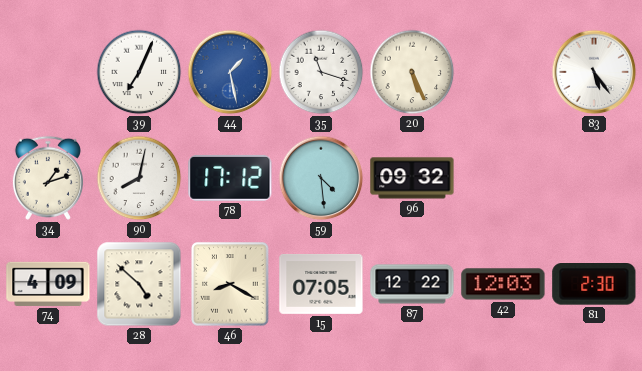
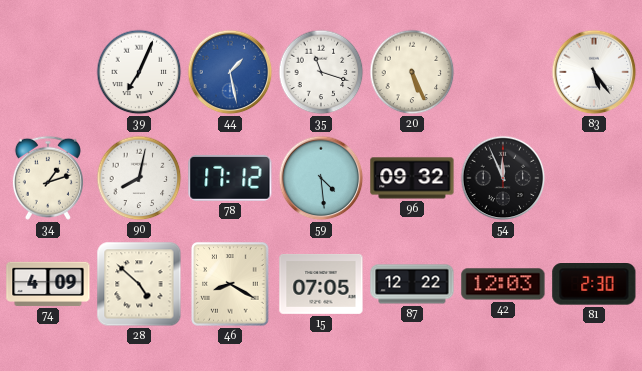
54: none -> 11:56 (503, 178)
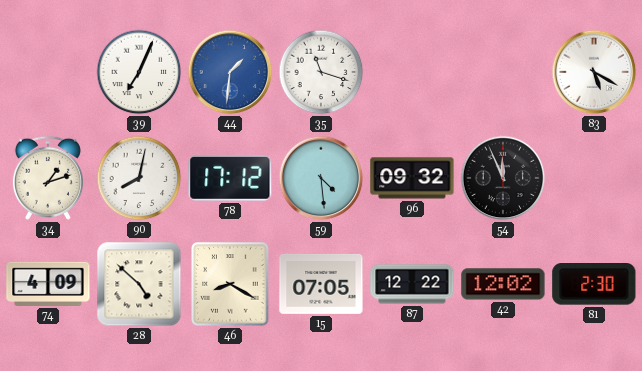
44: 1:28 -> 1:31 (230, 72)
20: 5:26 -> none (412, 72)
83: 5:24 -> 5:20 (594, 72)
42: 12:03 -> 12:02 (503, 284)
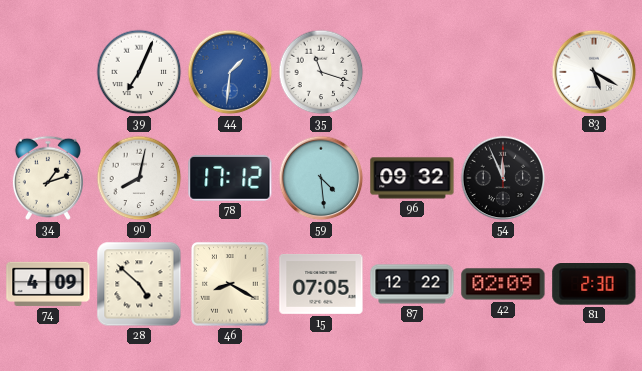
42: 12:02 -> 02:09 (503, 284)
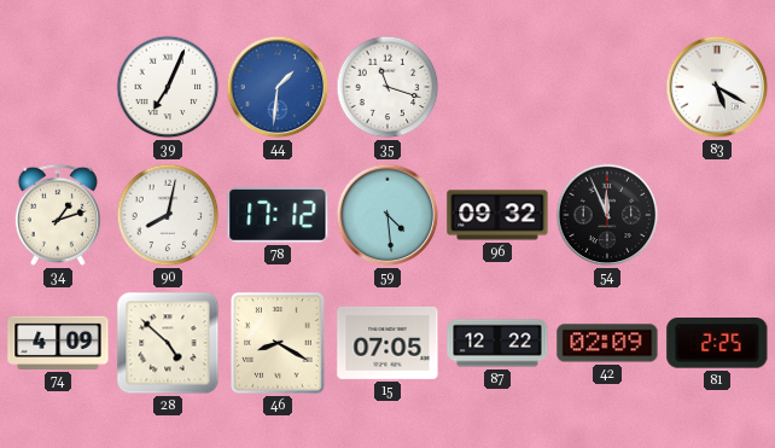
81: 2:30 -> 2:25 (717, 344)
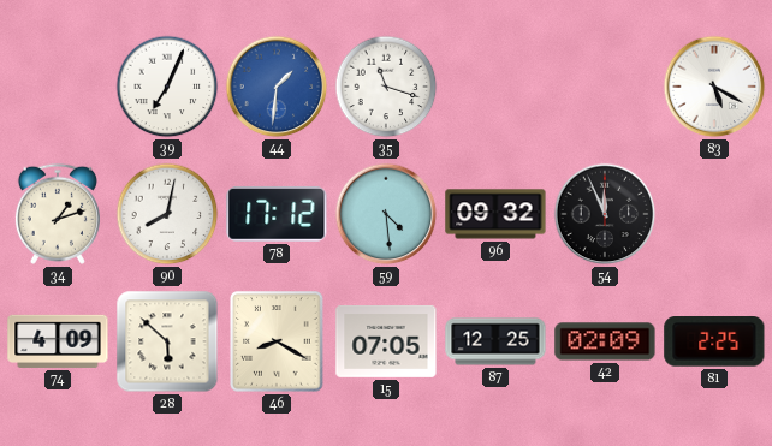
28: 4:52 -> 5:52 (167, 341)
87: 12:22 -> 12:25 (495, 341)
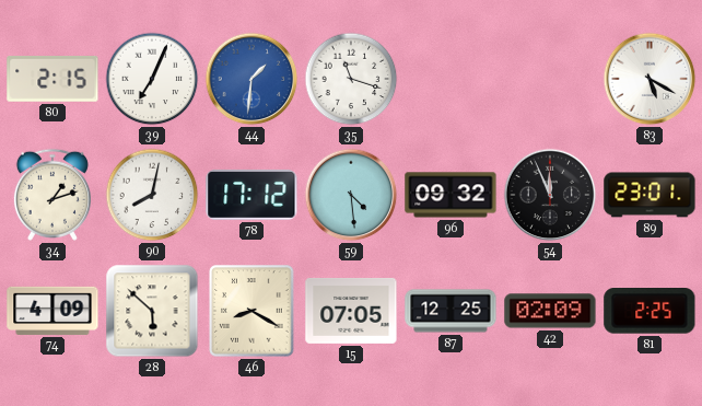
80: none -> 2:15 (52, 79)
89: none -> 23:01 (650, 195)
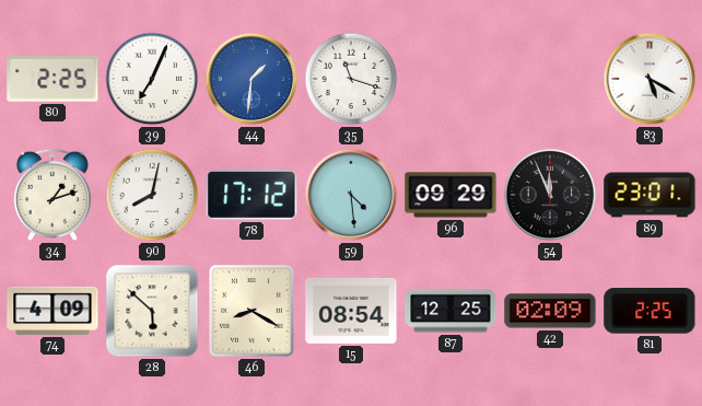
80: 2:15 -> 2:25 (52, 79)
96: 09:32 -> 09:29 (451, 195)
15: 07:05 -> 08:54 (351, 311)
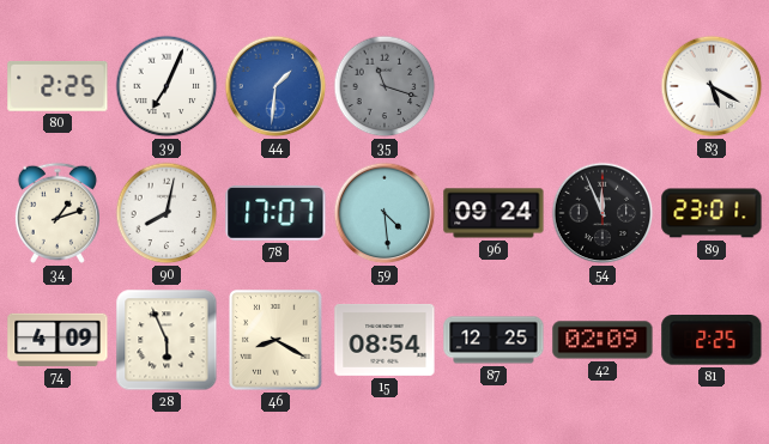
35 dial: white -> grey (384, 86)
78: 17:12 -> 17:07 (275, 213)
96: 09:29 -> 09:24 (494, 213)
28: 5:52 -> 5:56 (166, 340)
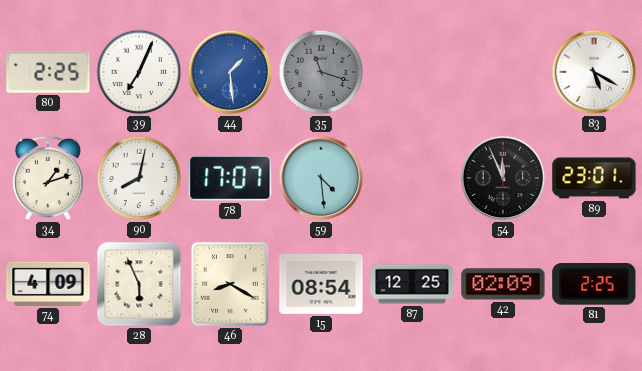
44: 1:31 -> 1:29 (230, 72)
96: 09:24 -> none (494, 213)
